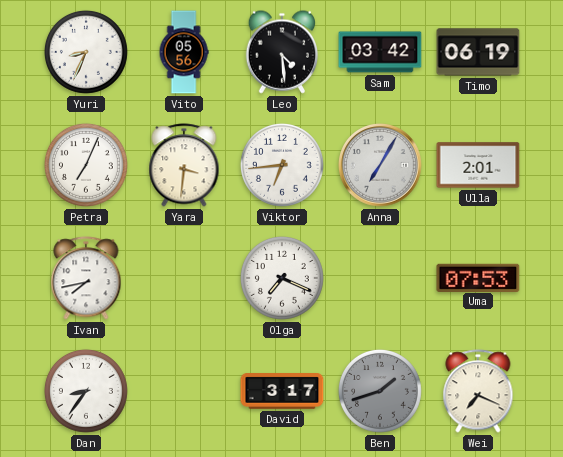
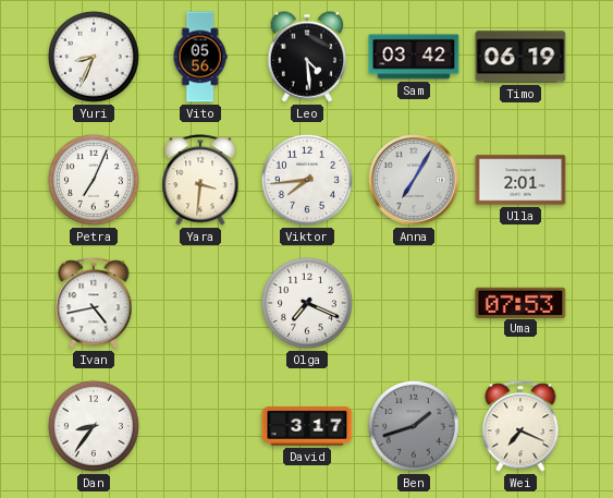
Viktor: 6:44 -> 7:44 (307, 180)
Ivan: 7:43 -> 4:43 (94, 303)
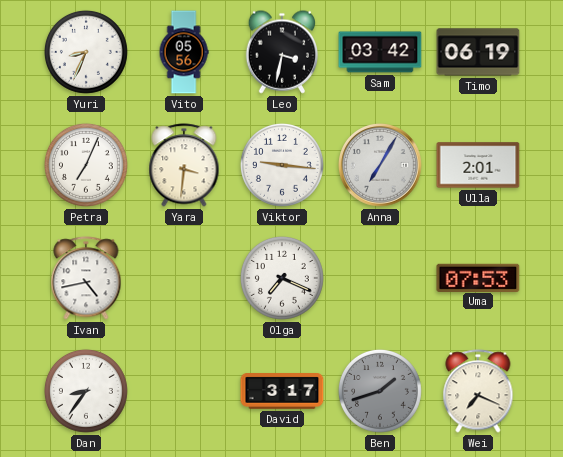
Leo: 4:29 -> 3:32 (281, 52)
Viktor: 7:44 -> 9:16 (282, 165)
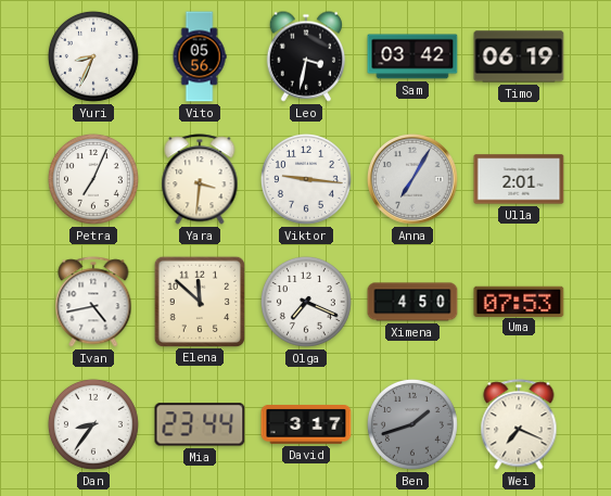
Elena: none -> 11:52 (199, 301)
Ximena: none -> 4:50 (412, 302)
Mia: none -> 23:44 (200, 424)
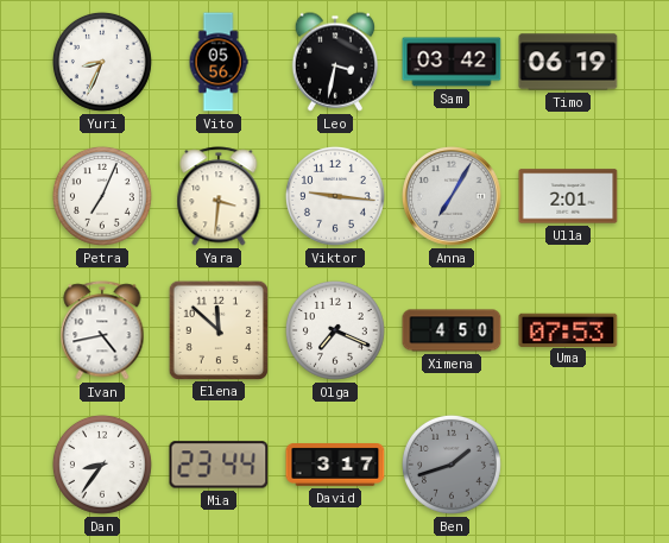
Wei: 7:19 -> none (519, 424)
